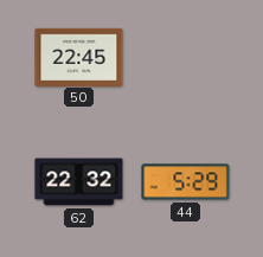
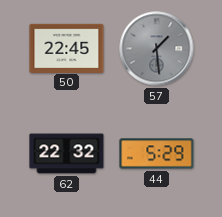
57: none -> 1:29 (157, 49)
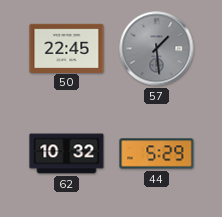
62: 22:32 -> 10:32 (67, 154)
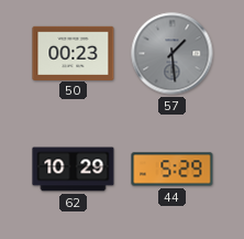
50: 22:45 -> 00:23 (74, 53)
62: 10:32 -> 10:29 (74, 170)
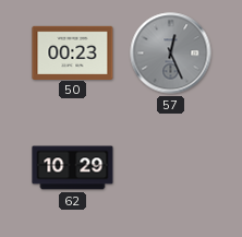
57: 1:29 -> 12:26 (171, 54)
44: 5:29 -> none (173, 170)
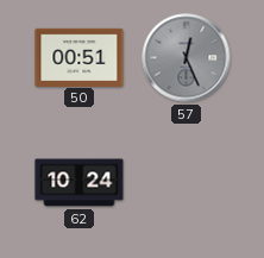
50: 00:23 -> 00:51 (80, 57)
62: 10:29 -> 10:24 (80, 183)
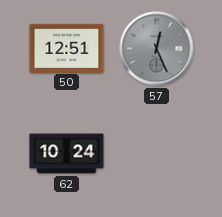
50: 00:51 -> 12:51 (67, 48)
